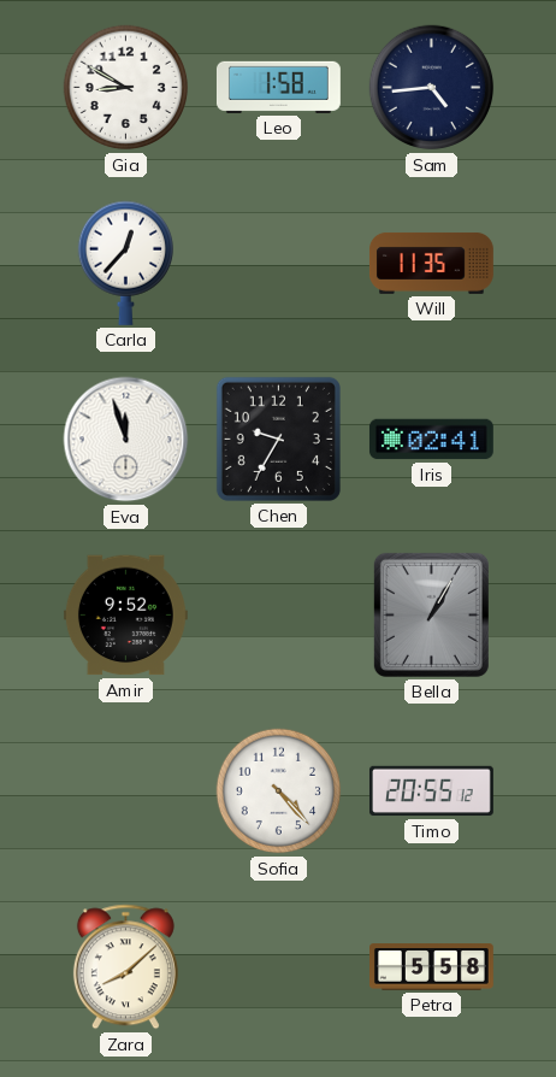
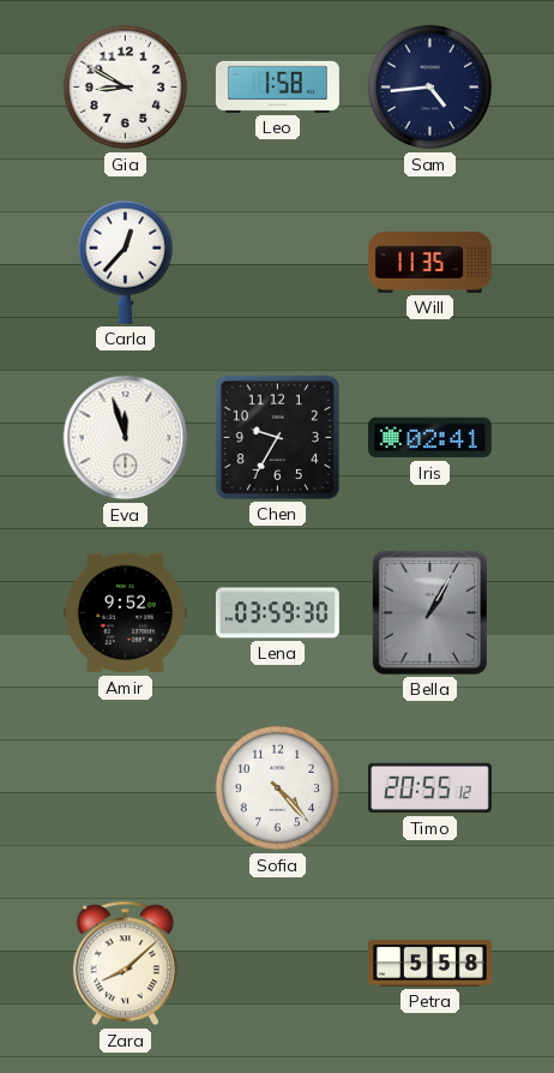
Lena: none -> 03:59 (277, 613)
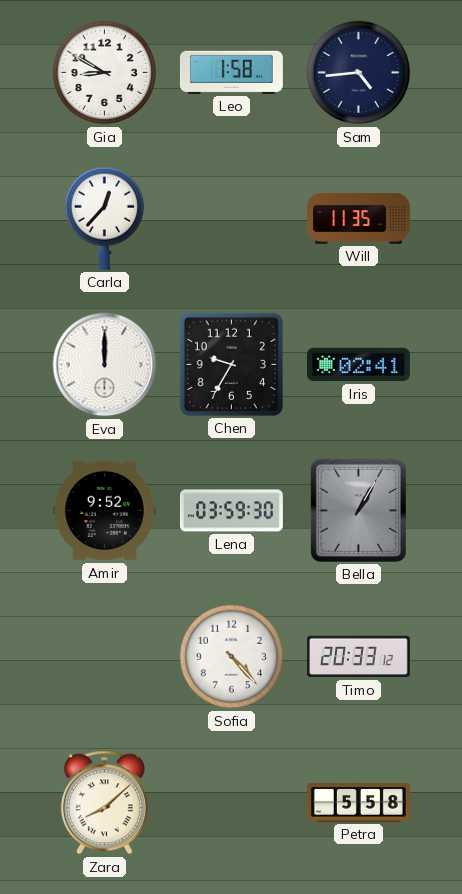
Eva: 11:57 -> 12:00 (105, 365)
Timo: 20:55 -> 20:33 (358, 657)
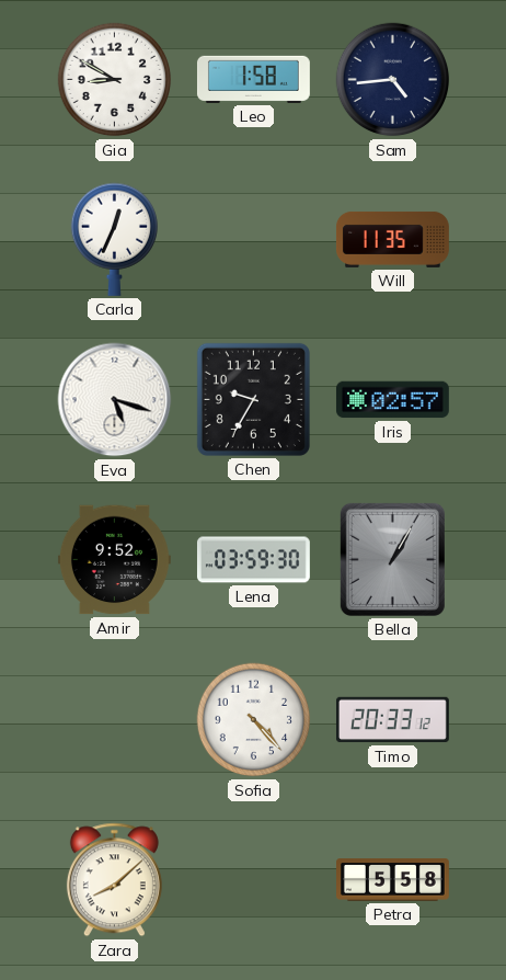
Carla: 12:37 -> 12:34 (114, 239)
Eva: 12:00 -> 5:18 (115, 400)
Iris: 02:41 -> 02:57 (392, 400)
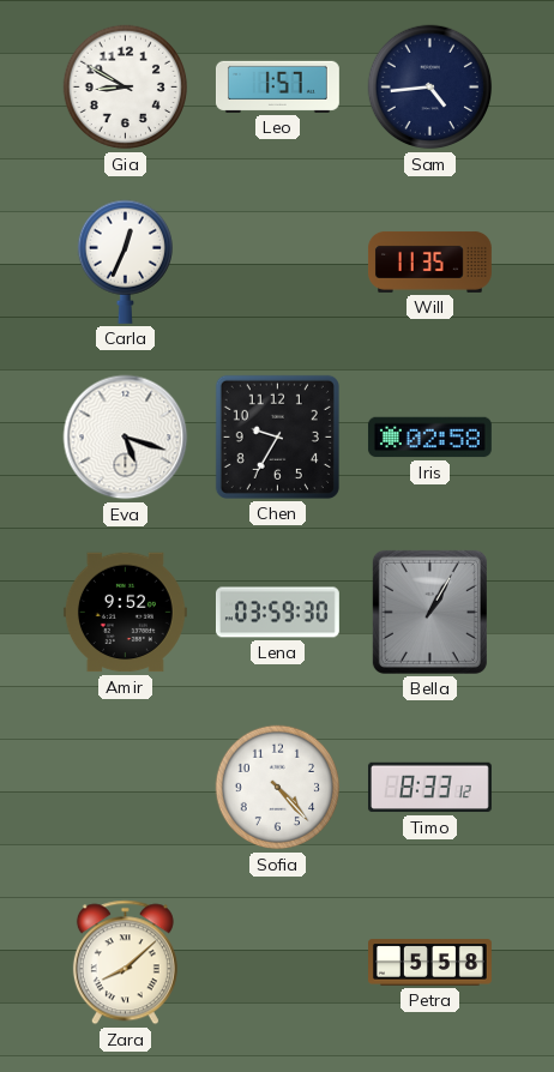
Leo: 1:58 -> 1:57 (277, 86)
Iris: 02:57 -> 02:58 (429, 438)
Timo: 20:33 -> 8:33 (429, 788)
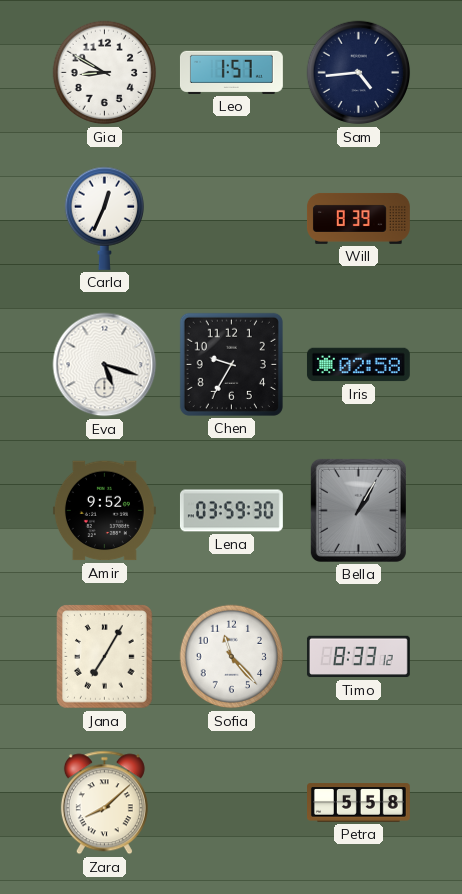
Will: 11:35 -> 8:39 (358, 218)
Jana: none -> 7:05 (105, 657)
Sofia: 4:23 -> 11:23 (232, 657)
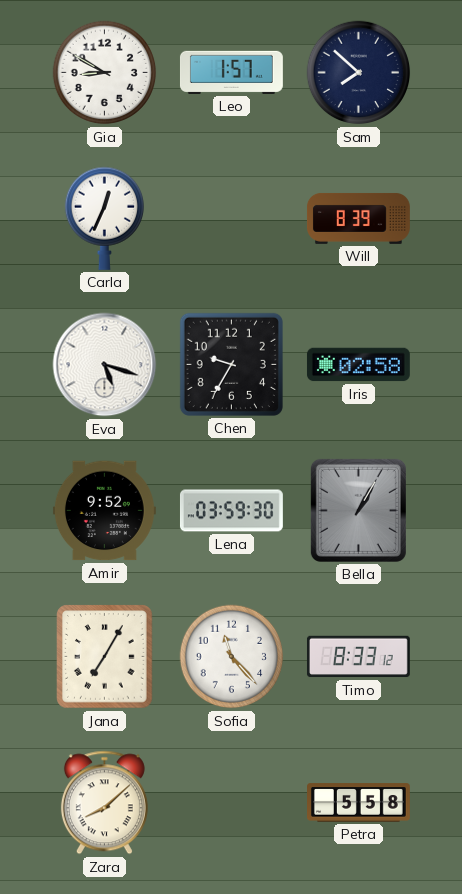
Sam: 4:44 -> 7:52 (359, 73)
